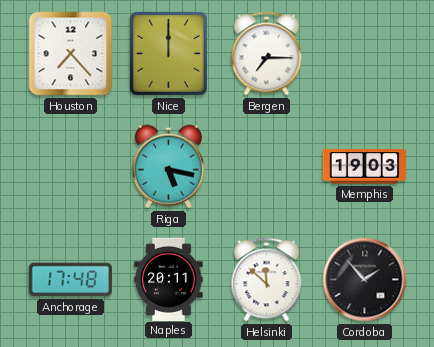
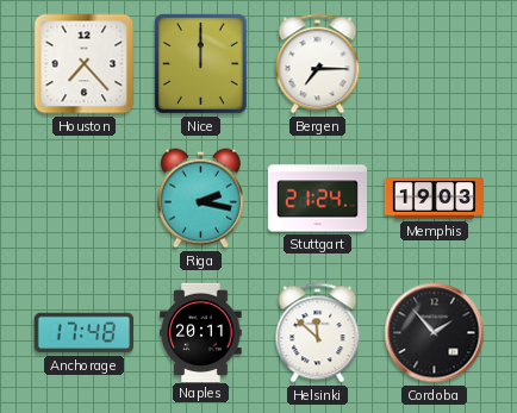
Riga: 5:17 -> 2:17 (200, 199)
Stuttgart: none -> 21:24 (317, 199)
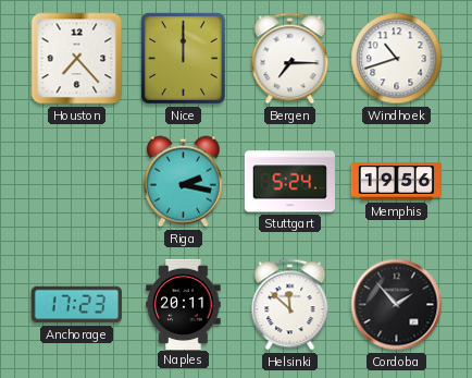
Windhoek: none -> 10:42 (397, 59)
Stuttgart: 21:24 -> 5:24 (289, 182)
Memphis: 19:03 -> 19:56 (396, 182)
Anchorage: 17:48 -> 17:23 (76, 305)
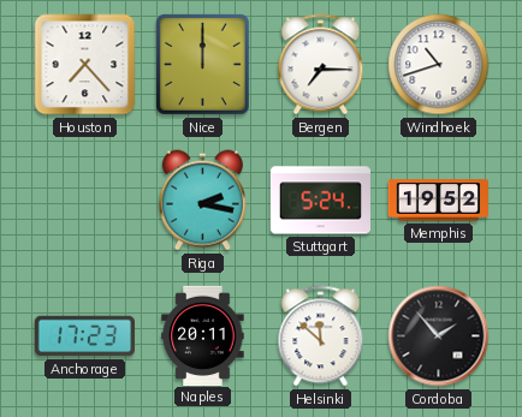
Memphis: 19:56 -> 19:52 (438, 201)
